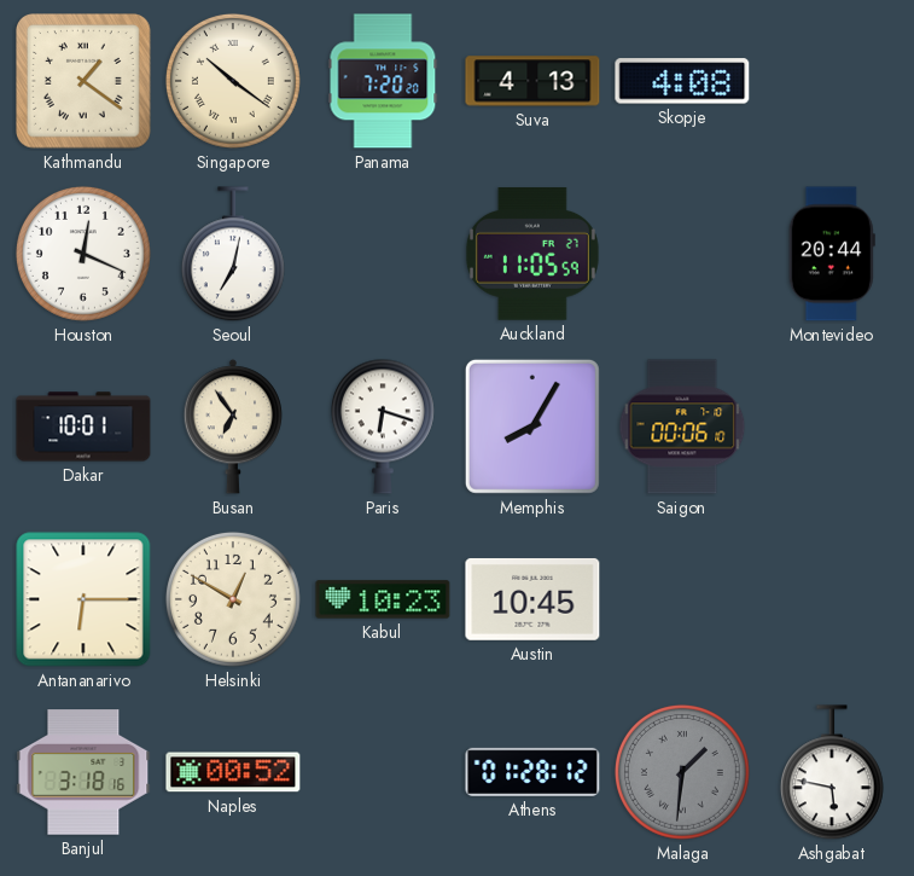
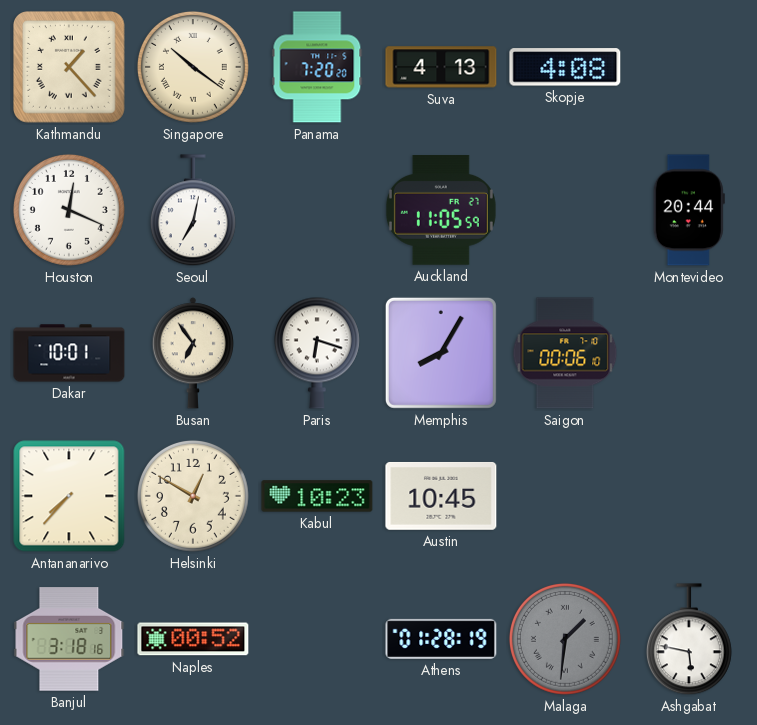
Kathmandu: 1:21 -> 1:23 (70, 68)
Antananarivo: 6:15 -> 7:37 (69, 496)
Athens: 01:28:12 -> 01:28:19 (441, 639)
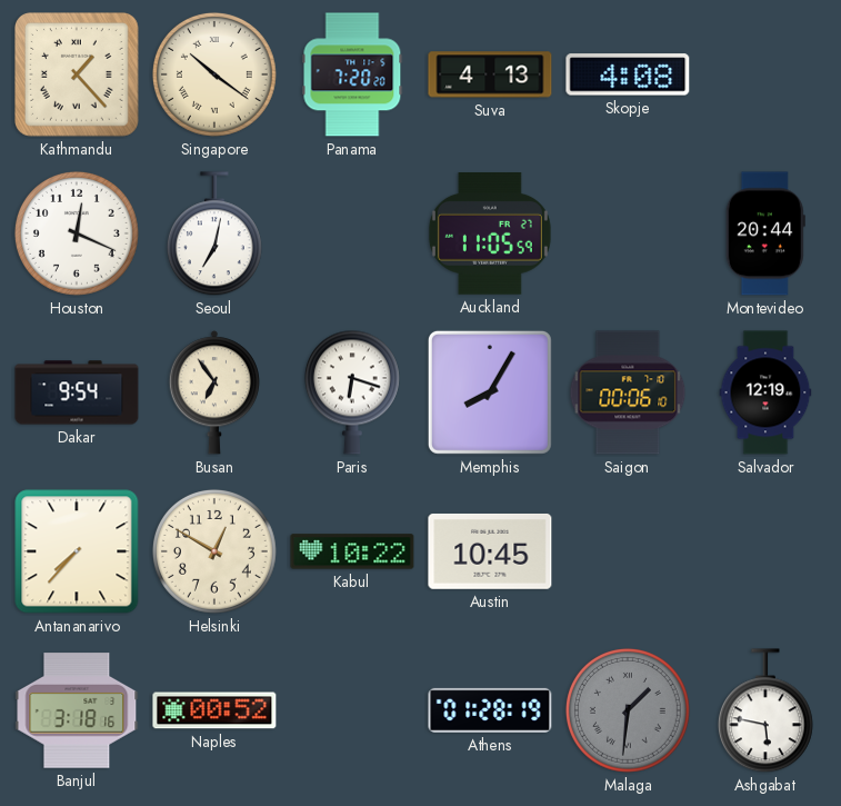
Dakar: 10:01 -> 9:54 (77, 392)
Salvador: none -> 12:19 (765, 392)
Kabul: 10:23 -> 10:22 (352, 551)
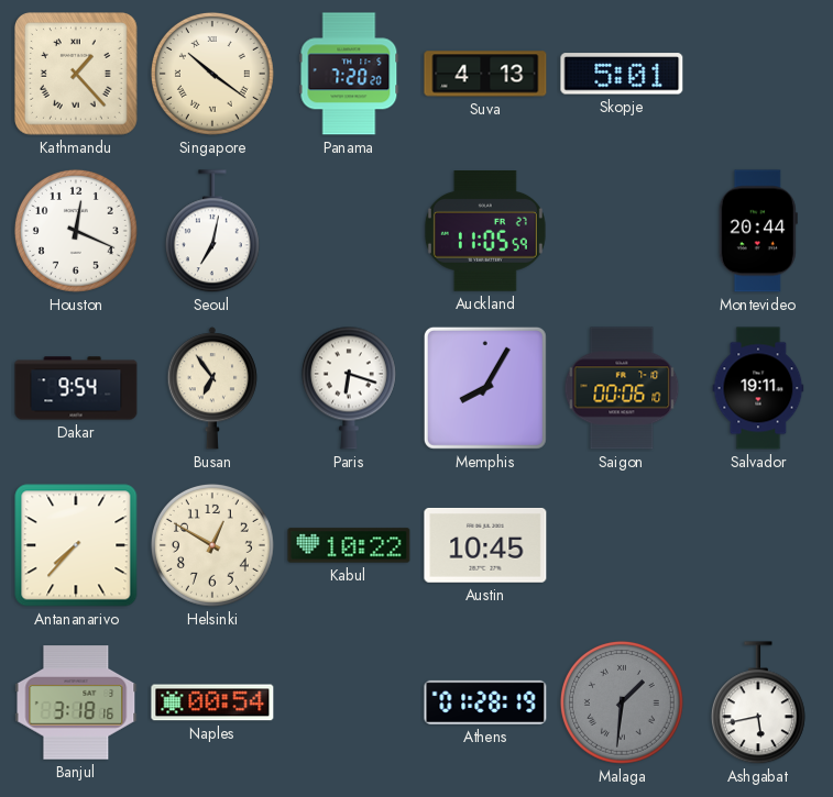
Skopje: 4:08 -> 5:01 (622, 74)
Salvador: 12:19 -> 19:11 (758, 388)
Naples: 00:52 -> 00:54 (212, 702)
Ashgabat: 5:47 -> 5:43 (758, 704)
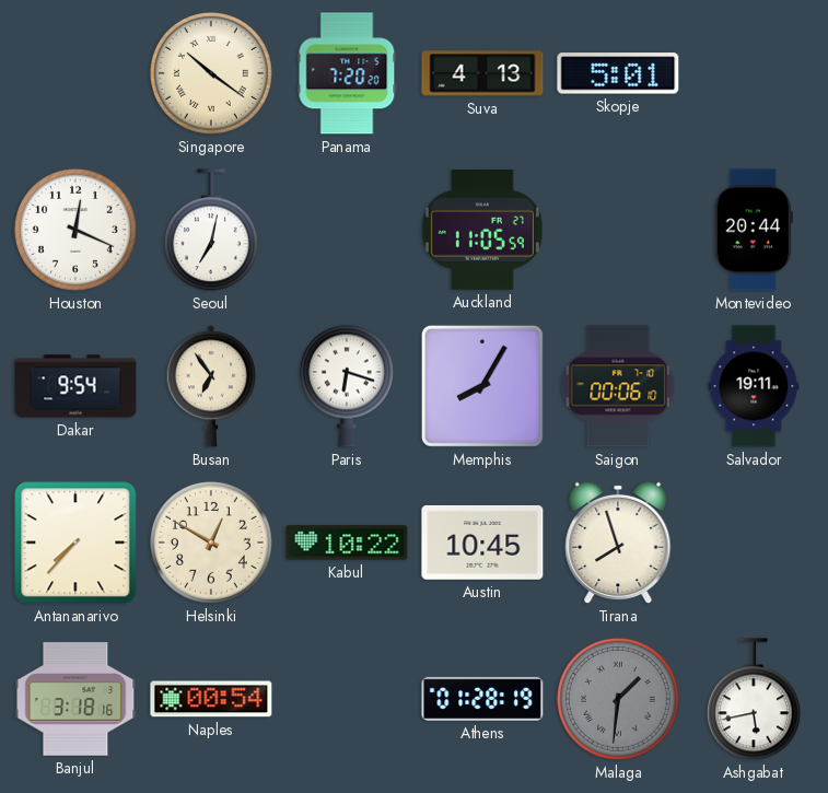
Kathmandu: 1:23 -> none (77, 75)
Tirana: none -> 7:57 (618, 543)
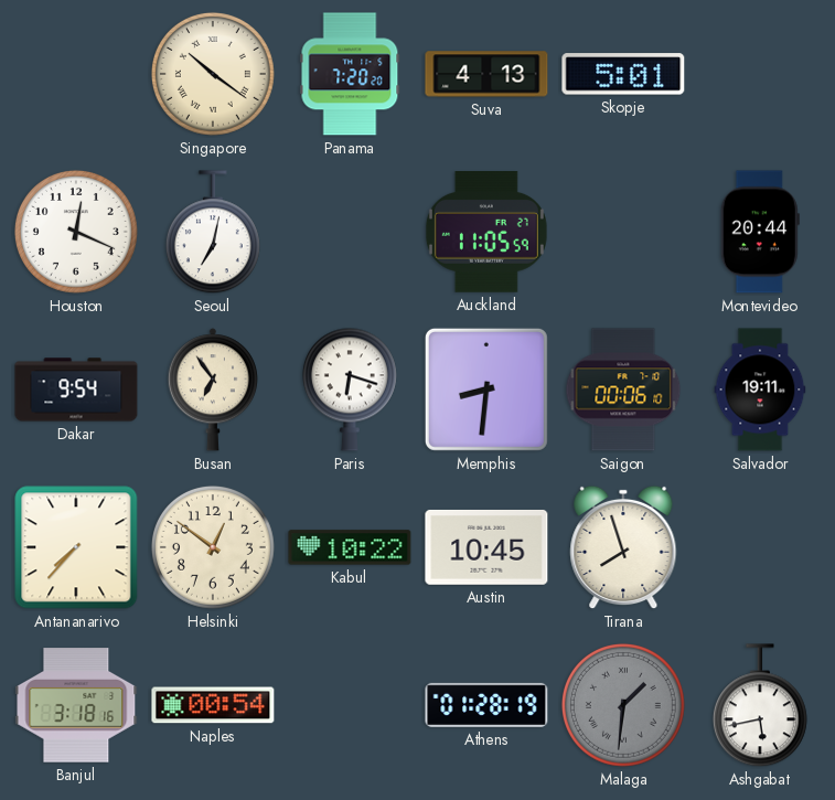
Memphis: 8:05 -> 8:31 (486, 390)
Helsinki: 12:50 -> 12:51 (213, 547)
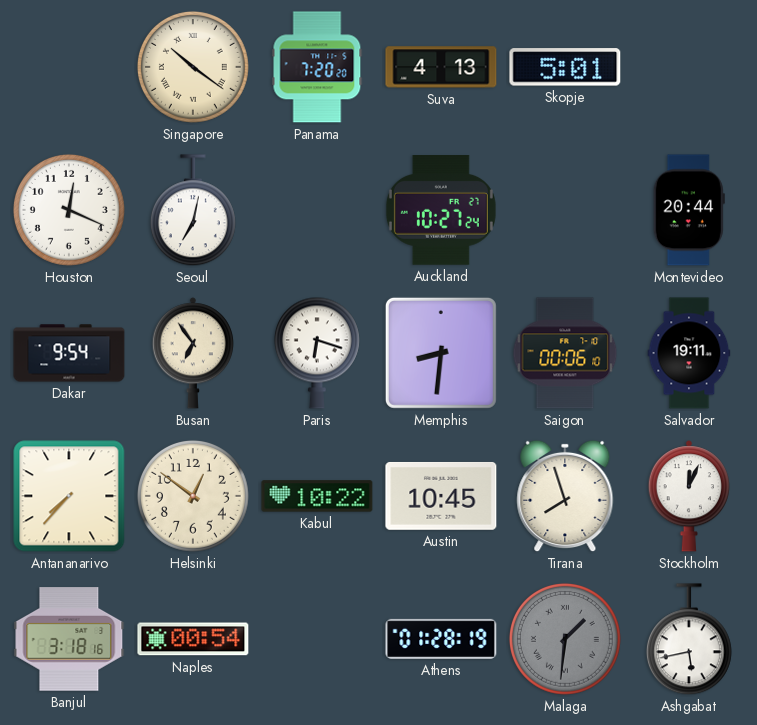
Auckland: 11:05 -> 10:27 (441, 211)
Stockholm: none -> 12:04 (689, 496)
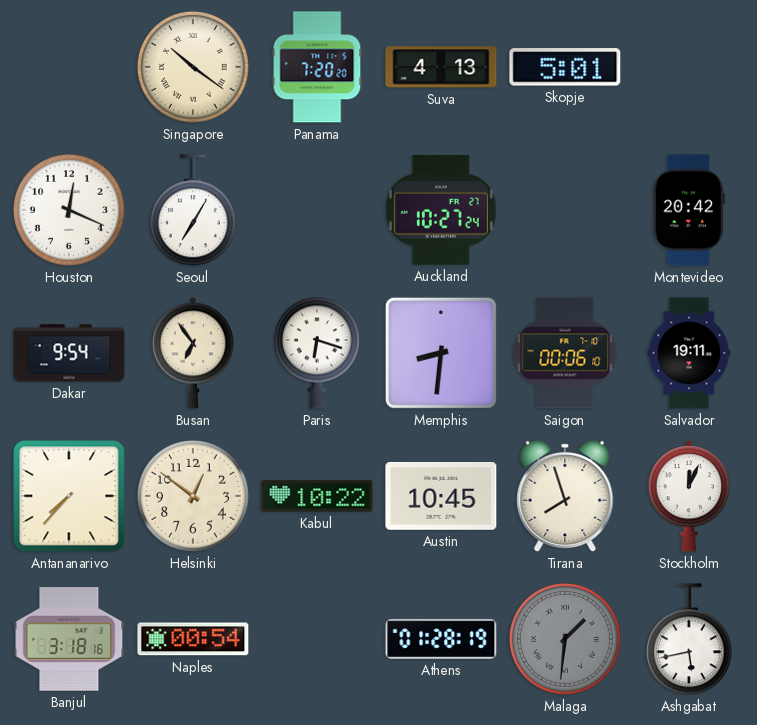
Seoul: 7:02 -> 7:05 (193, 211)
Montevideo: 20:44 -> 20:42 (689, 210)
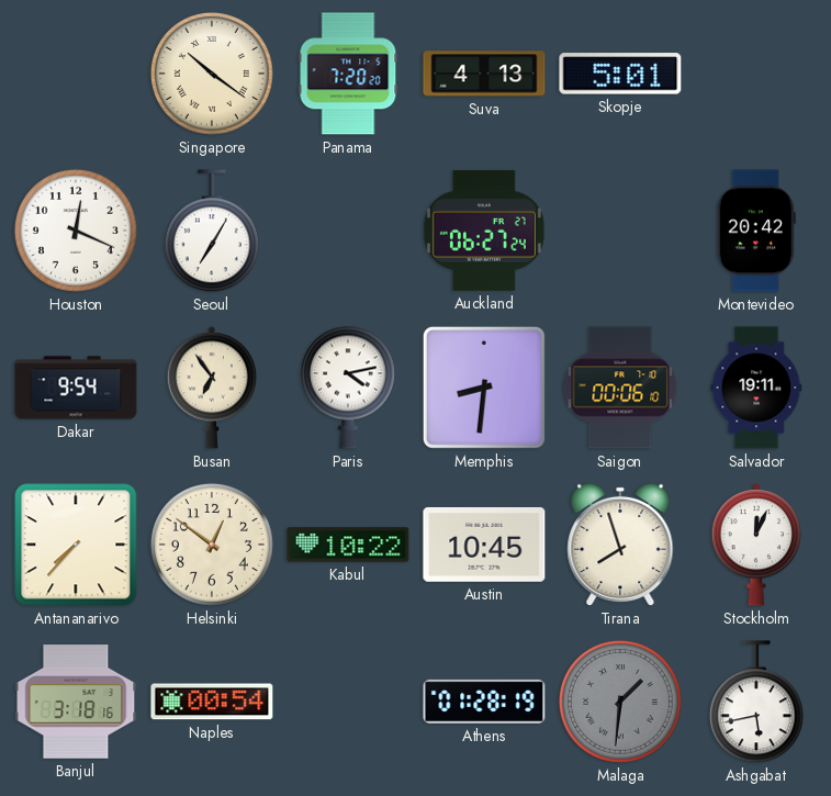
Auckland: 10:27 -> 06:27 (484, 232)
Paris: 6:18 -> 4:13 (348, 388)
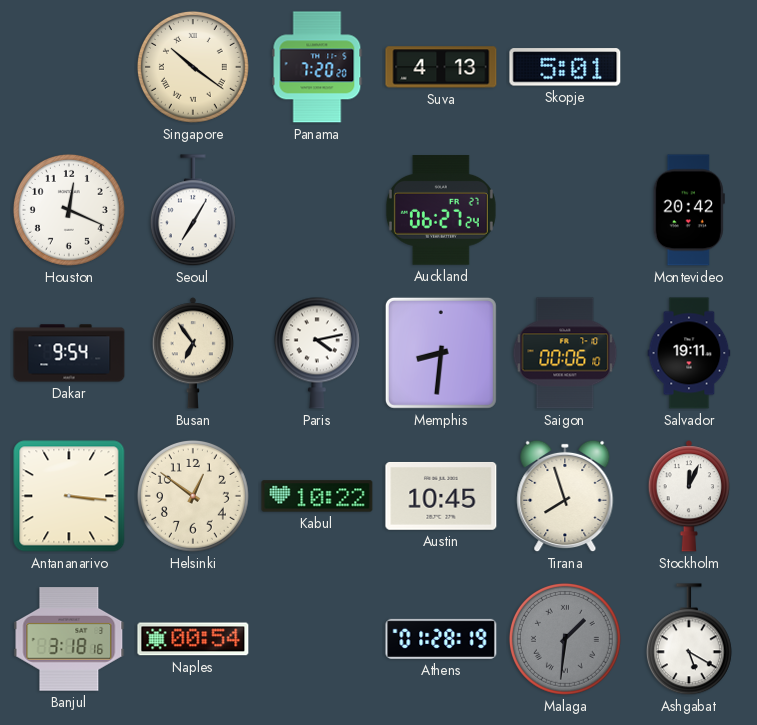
Antananarivo: 7:37 -> 3:16 (69, 496)
Ashgabat: 5:43 -> 5:20 (689, 640)
